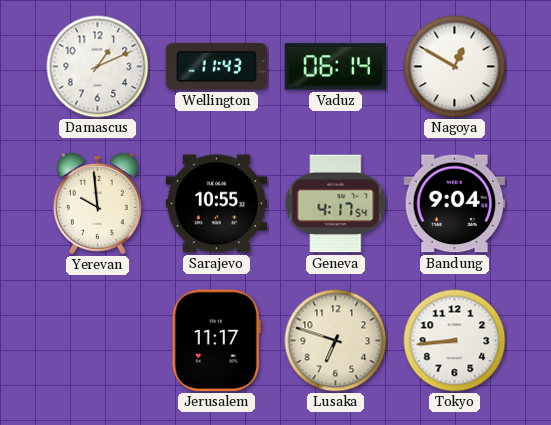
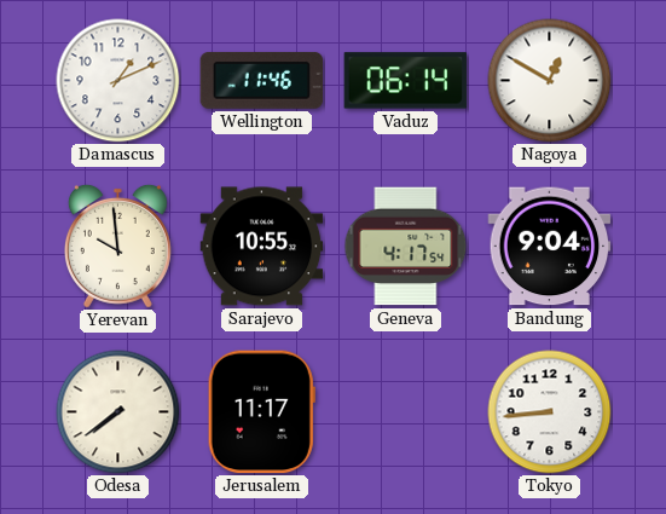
Wellington: 11:43 -> 11:46 (262, 80)
Odesa: none -> 7:39 (118, 412)
Lusaka: 6:48 -> none (336, 341)
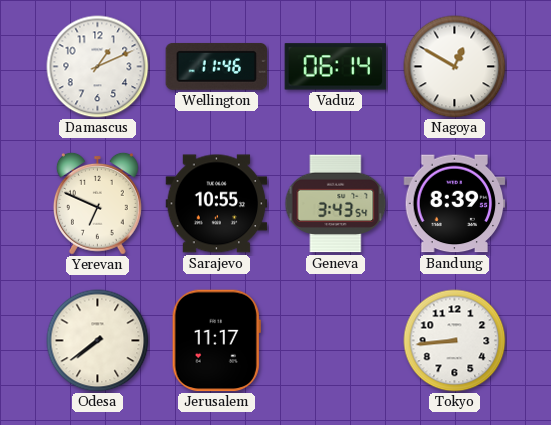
Yerevan: 9:59 -> 6:49 (97, 203)
Geneva: 4:17 -> 3:43 (336, 204)
Bandung: 9:04 -> 8:39 (455, 204)
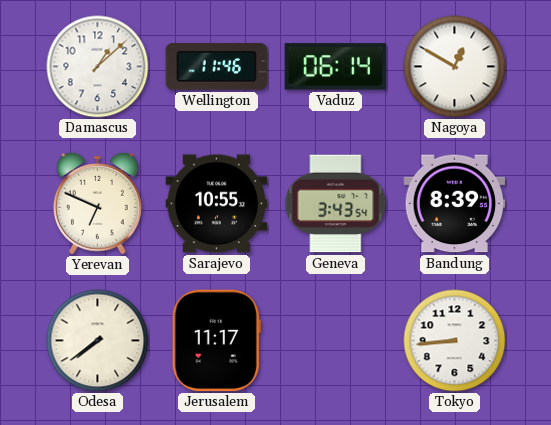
Damascus: 1:11 -> 1:08 (98, 67)
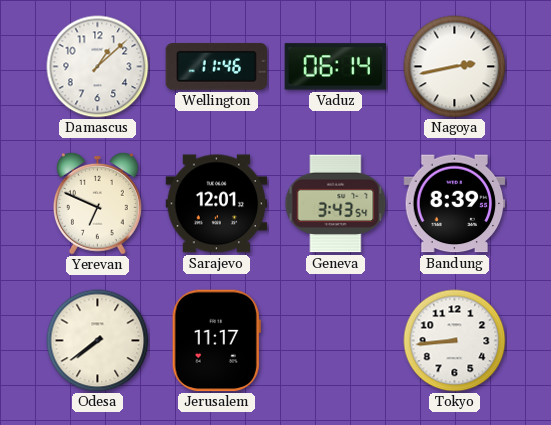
Nagoya: 12:50 -> 2:43 (455, 67)
Sarajevo: 10:55 -> 12:01 (217, 204)
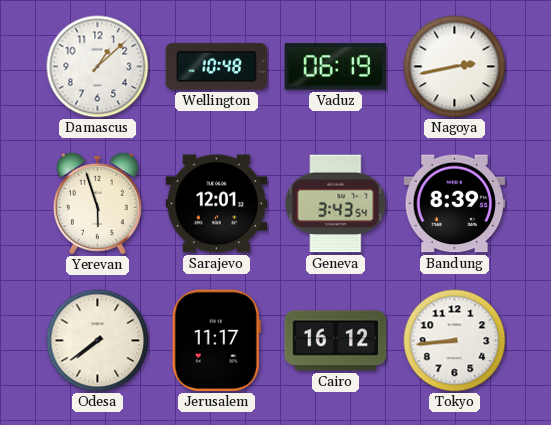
Wellington: 11:46 -> 10:48 (217, 66)
Vaduz: 06:14 -> 06:19 (336, 67)
Yerevan: 6:49 -> 5:57 (97, 203)
Cairo: none -> 16:12 (336, 341)
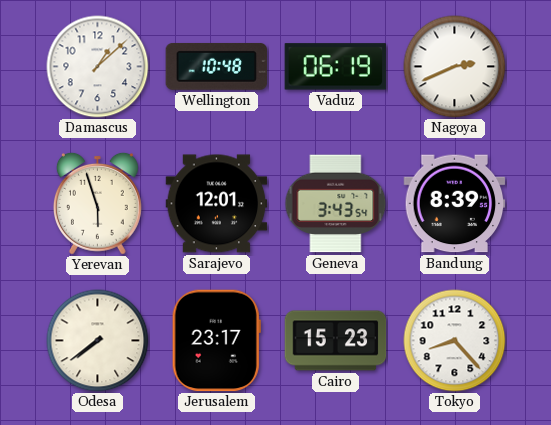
Nagoya: 2:43 -> 2:41 (455, 67)
Jerusalem: 11:17 -> 23:17 (216, 341)
Cairo: 16:12 -> 15:23 (336, 341)
Tokyo: 8:44 -> 8:23 (455, 341)
